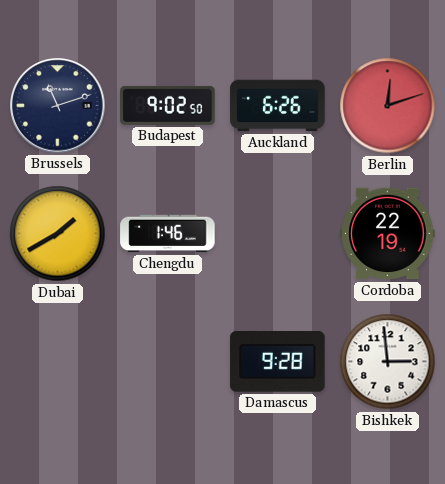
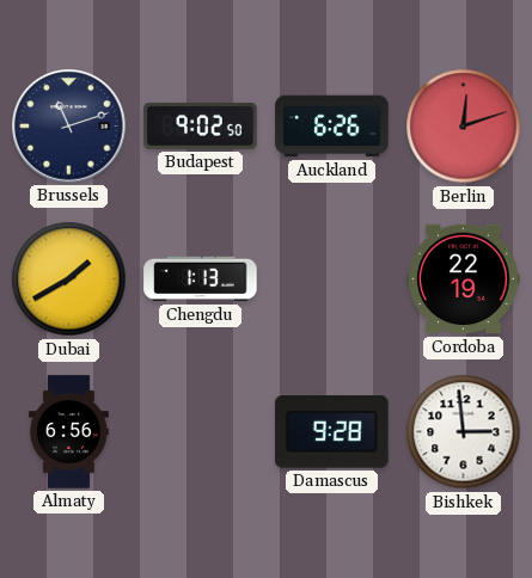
Chengdu: 1:46 -> 1:13 (201, 279)
Almaty: none -> 6:56 (68, 432)
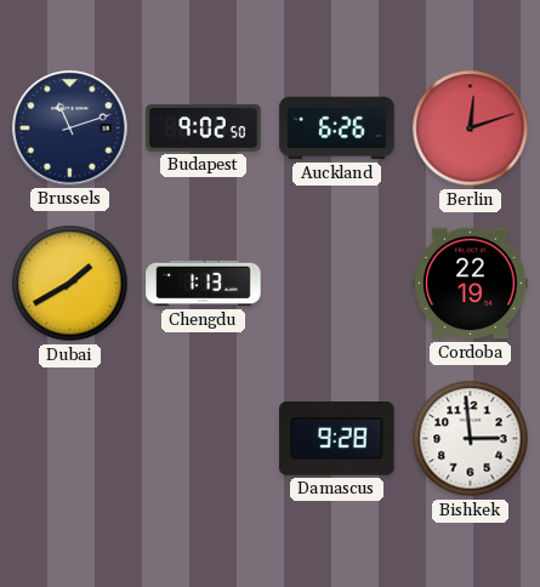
Almaty: 6:56 -> none (68, 432)
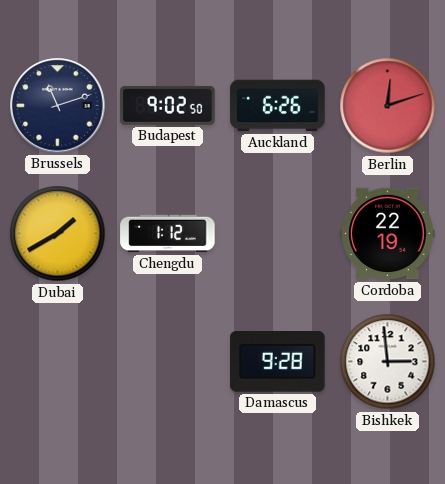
Chengdu: 1:13 -> 1:12 (168, 234)
